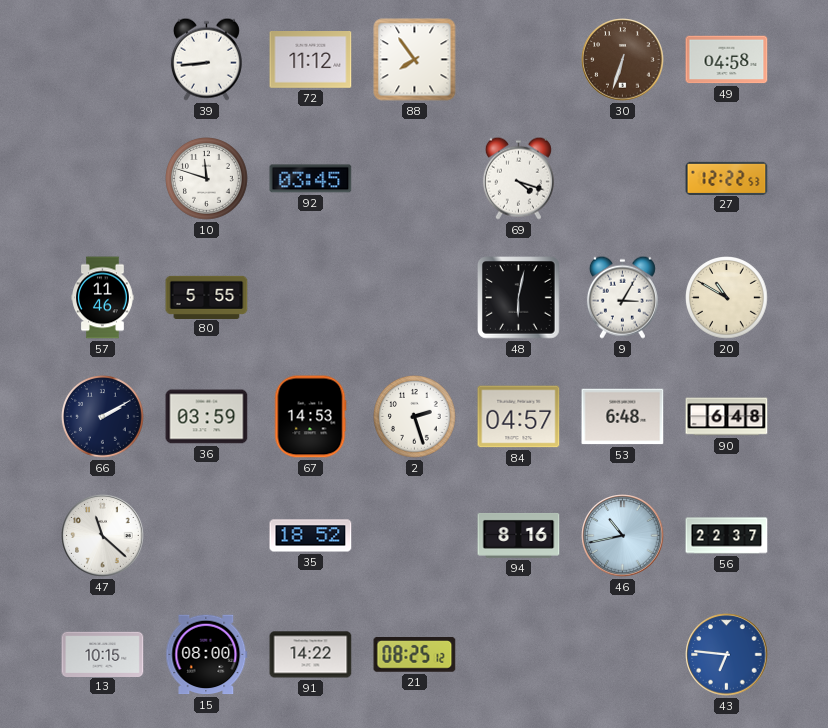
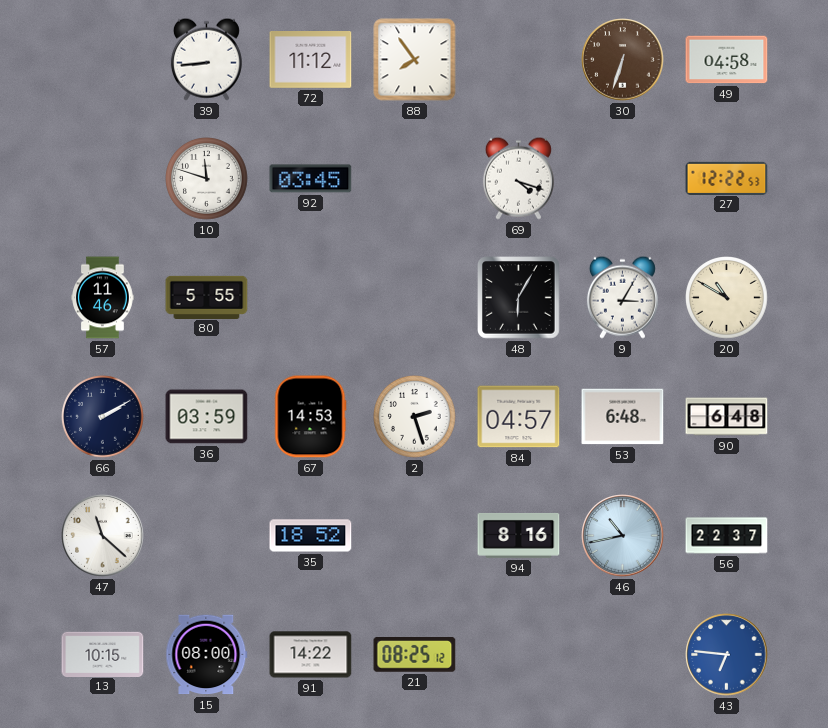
48: 6:02 -> 6:05 (519, 298)
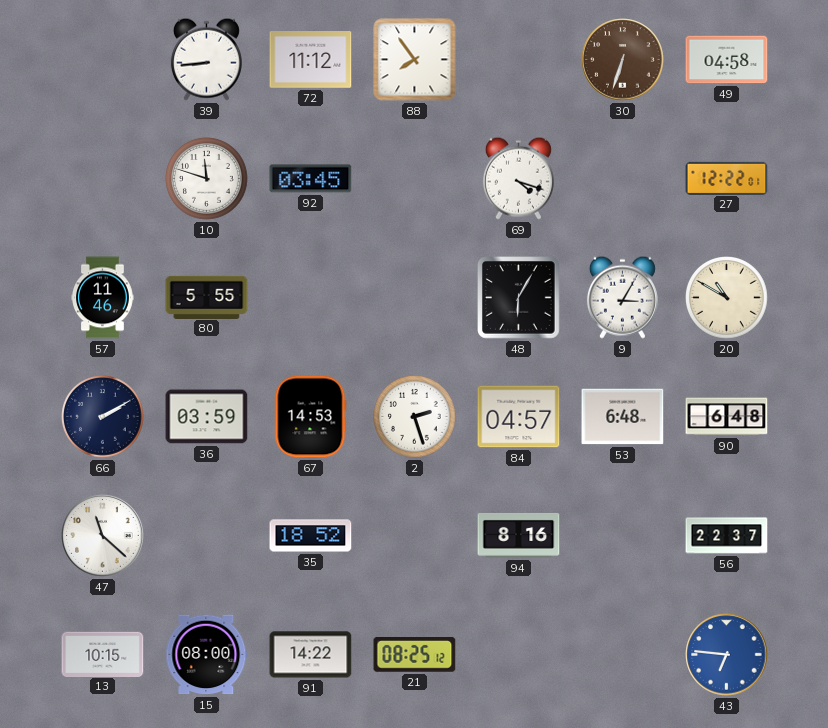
27: 12:22:53 -> 12:22:01 (727, 178)
46: 10:43 -> none (623, 536)
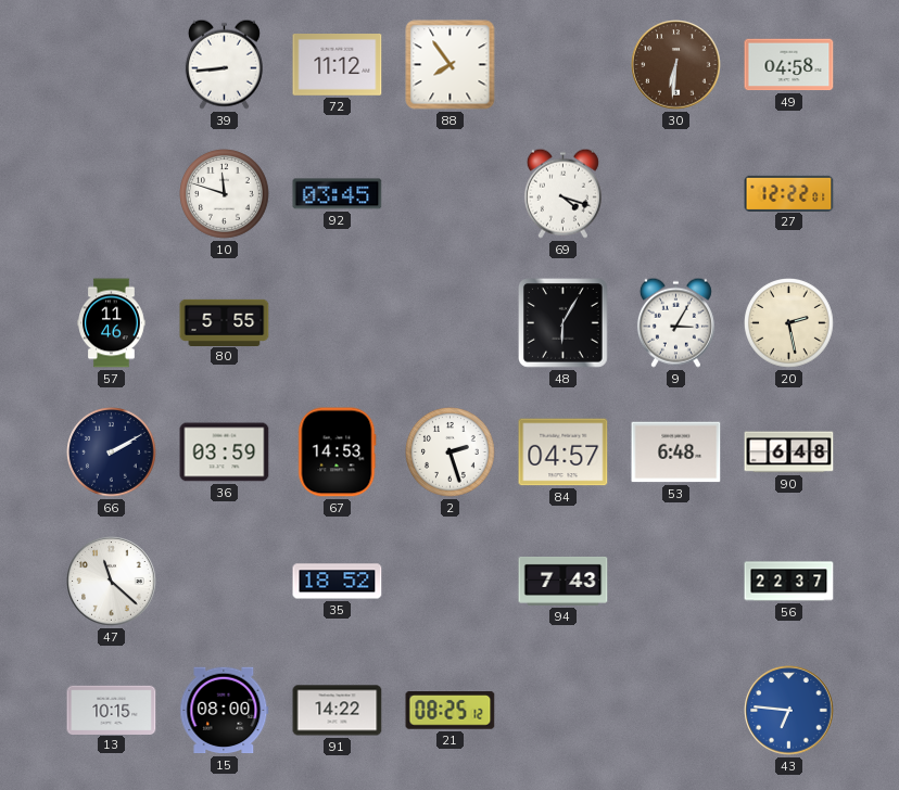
30: 6:33 -> 6:31 (676, 65)
20: 10:50 -> 2:28 (789, 323)
94: 8:16 -> 7:43 (564, 581)
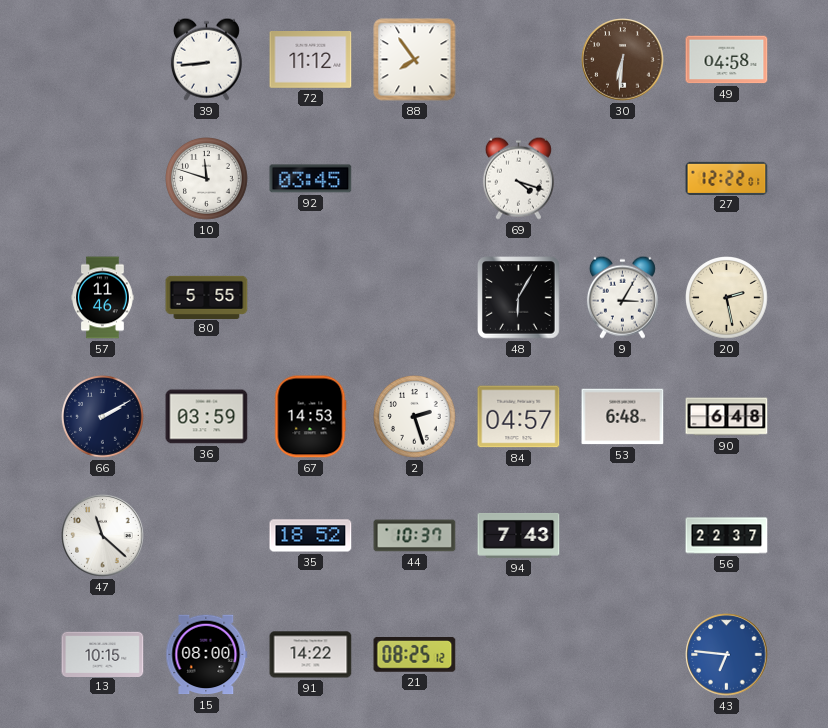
44: none -> 10:37 (415, 536)
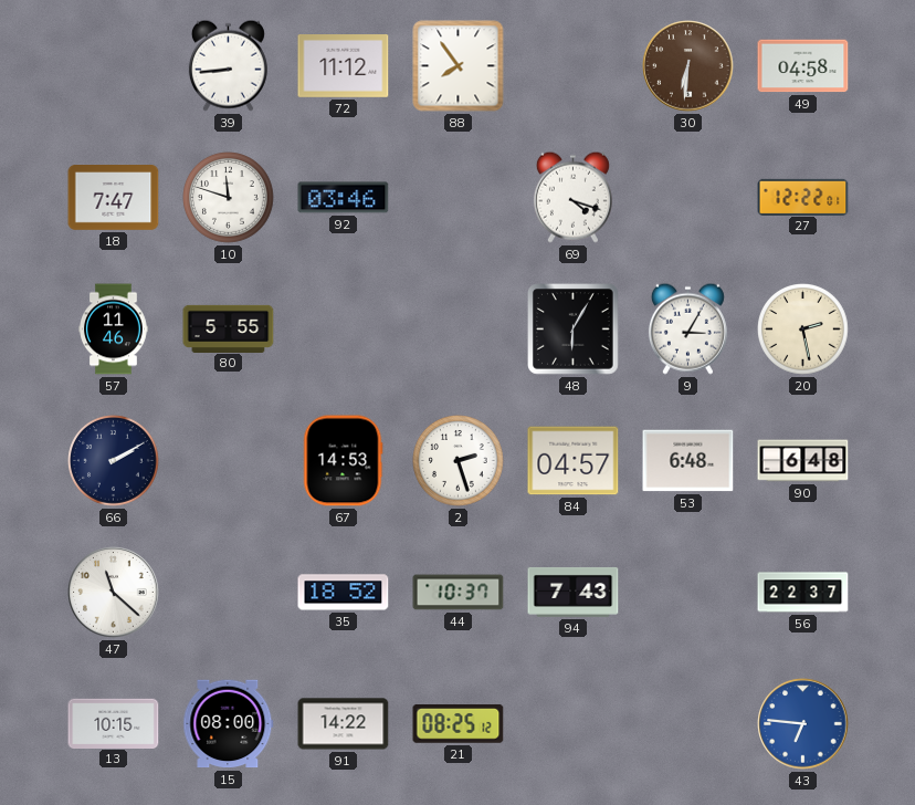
18: none -> 7:47 (114, 198)
92: 03:45 -> 03:46 (344, 198)
36: 03:59 -> none (207, 417)
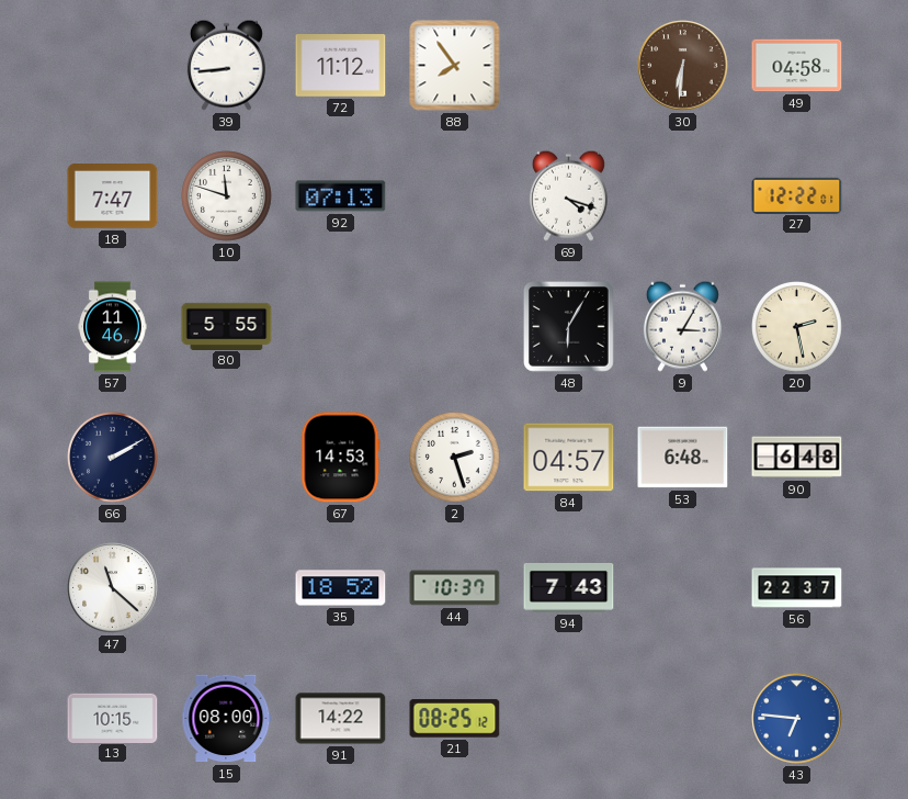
92: 03:46 -> 07:13 (341, 196)
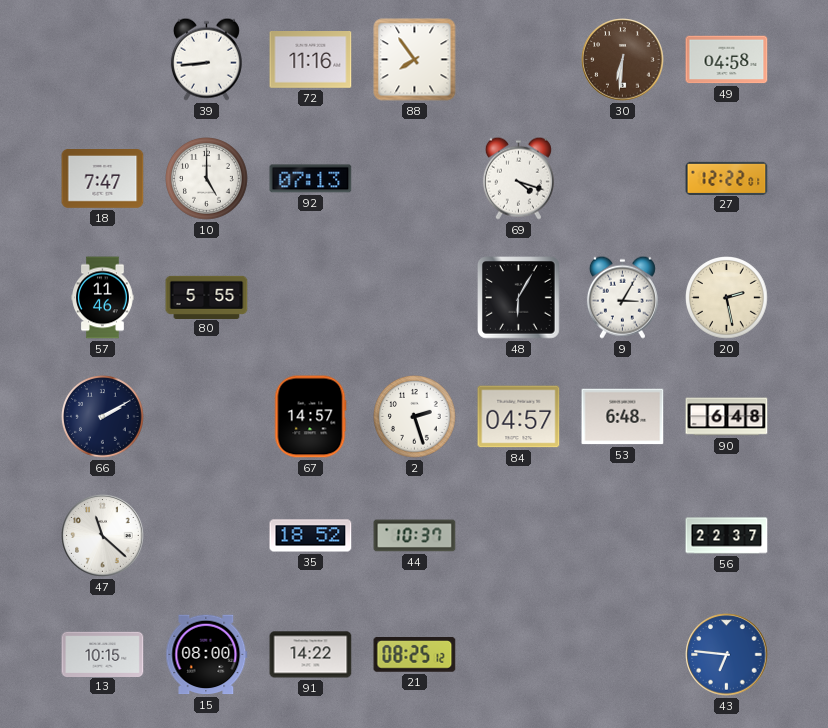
72: 11:12 -> 11:16 (311, 60)
10: 11:48 -> 5:00 (207, 179)
67: 14:53 -> 14:57 (310, 417)
94: 7:43 -> none (569, 587)
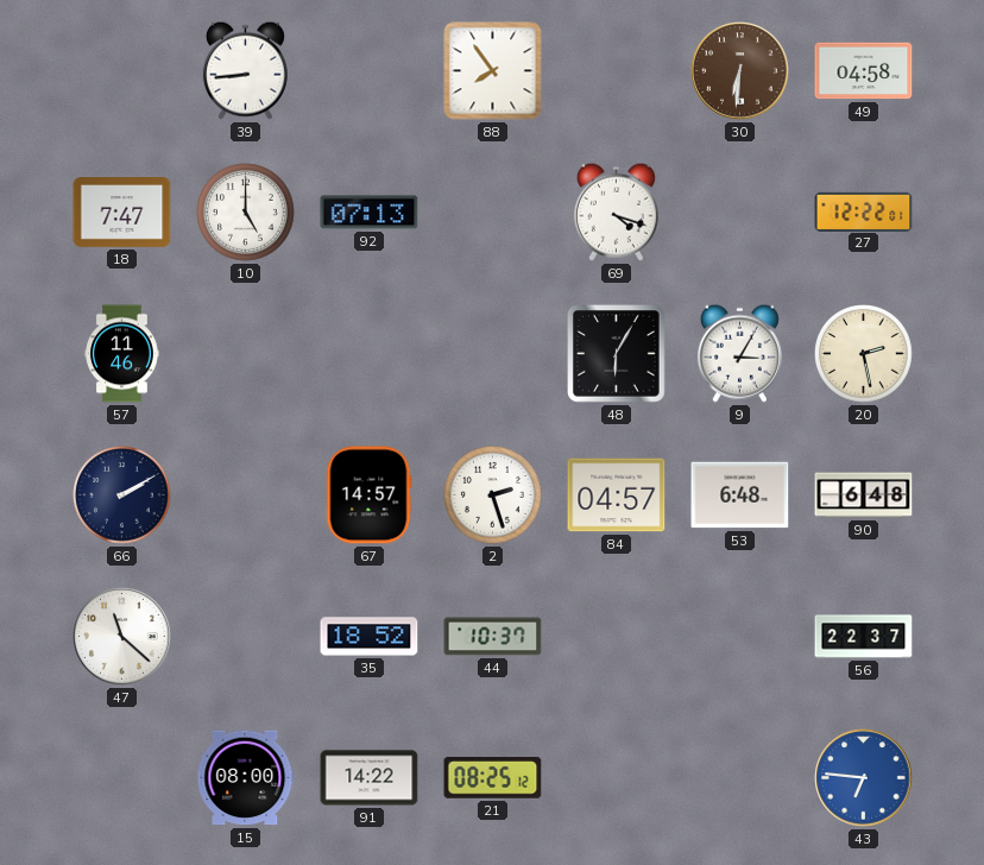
72: 11:16 -> none (311, 60)
80: 5:55 -> none (207, 297)
13: 10:15 -> none (103, 654)
